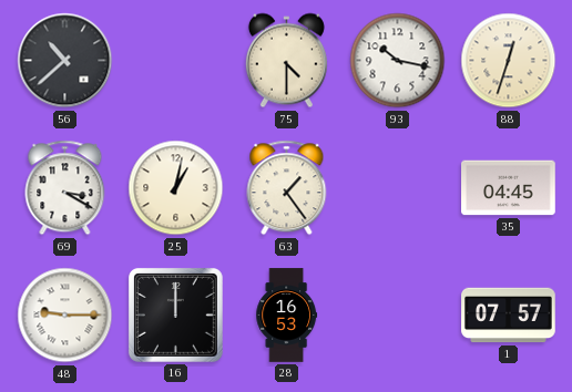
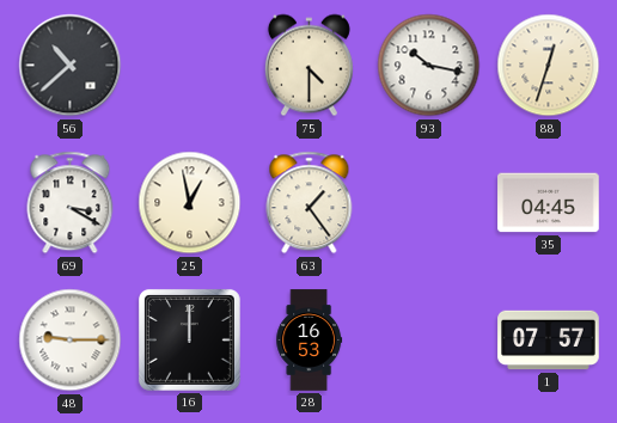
25: 1:02 -> 12:58 (190, 203)
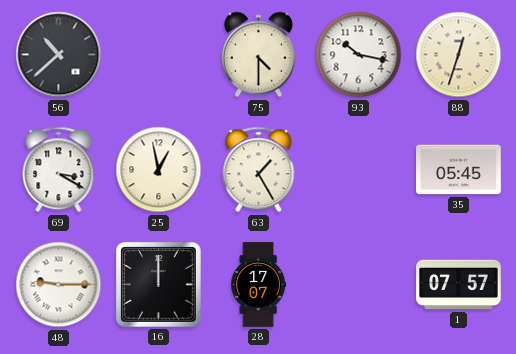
63: 1:24 -> 1:25 (259, 170)
35: 04:45 -> 05:45 (459, 170)
28: 16:53 -> 17:07 (259, 285)
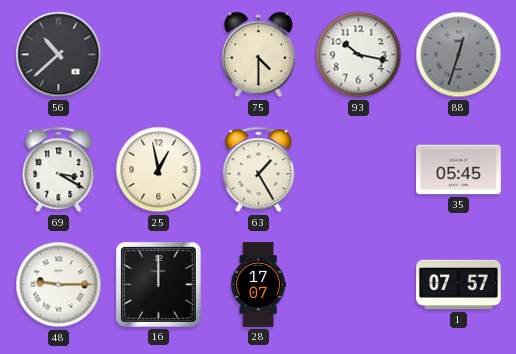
88 dial: cream -> grey (459, 55)
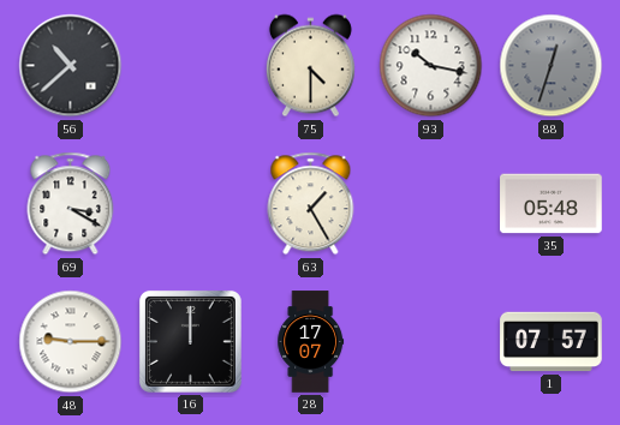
25: 12:58 -> none (159, 170)
35: 05:45 -> 05:48 (552, 204)
